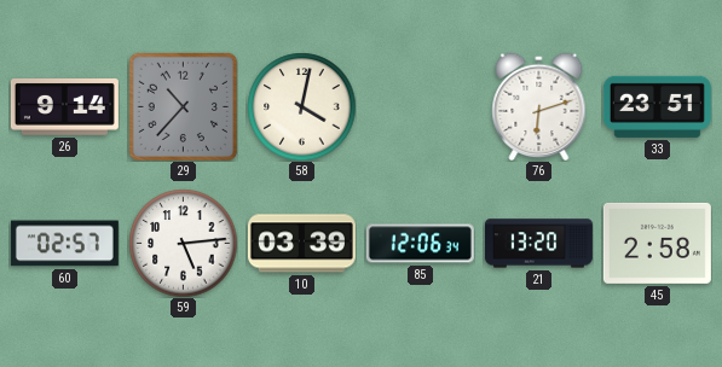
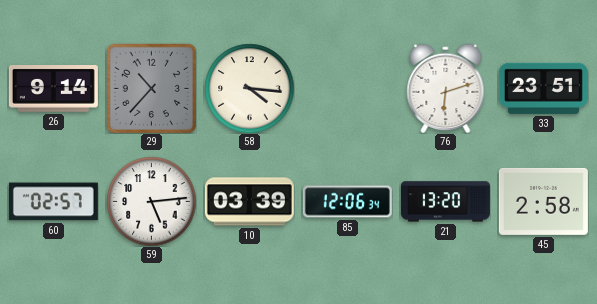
58: 4:02 -> 4:16 (249, 88)
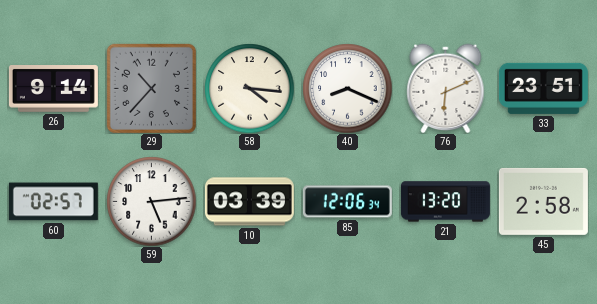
40: none -> 8:19 (347, 88)
76: 6:12 -> 6:11 (446, 88)
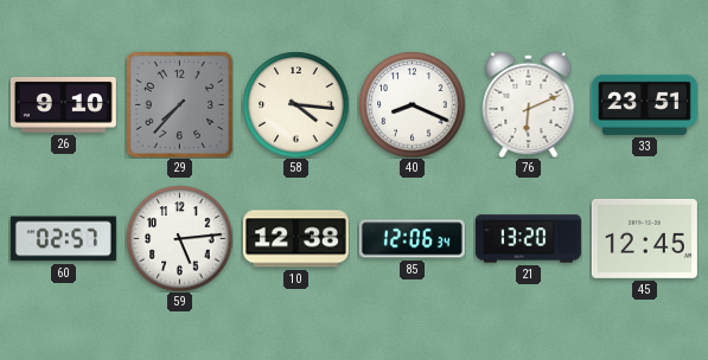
26: 9:14 -> 9:10 (63, 105)
29: 10:37 -> 7:37 (179, 104)
10: 03:39 -> 12:38 (295, 239)
45: 2:58 -> 12:45 (644, 238)
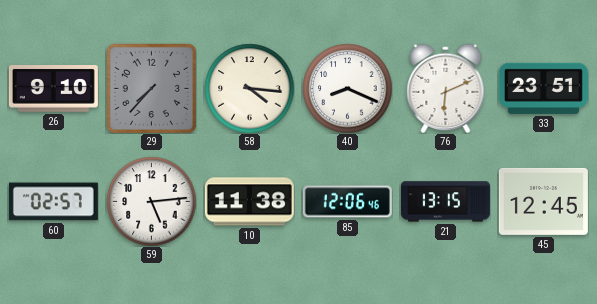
10: 12:38 -> 11:38 (249, 202)
85: 12:06:34 -> 12:06:46 (347, 202)
21: 13:20 -> 13:15 (445, 202)
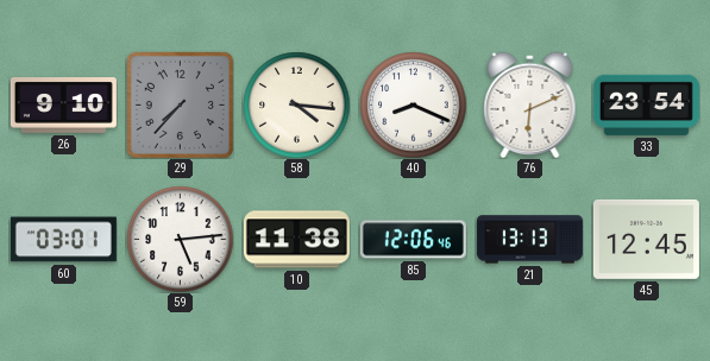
33: 23:51 -> 23:54 (646, 104)
60: 02:57 -> 03:01 (63, 240)
21: 13:15 -> 13:13 (529, 240)
